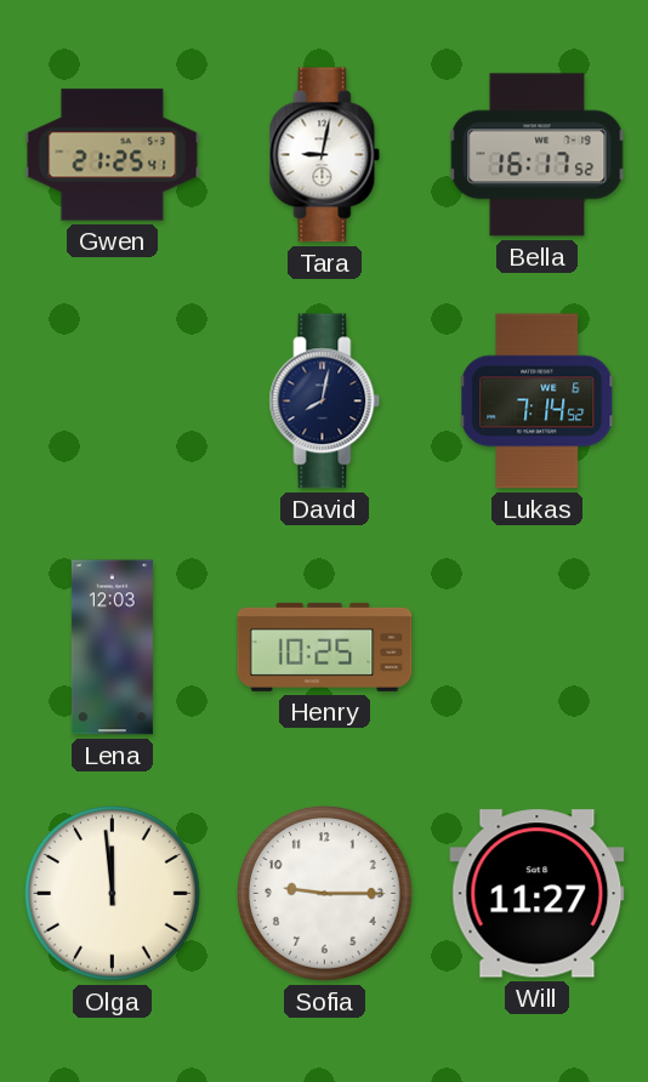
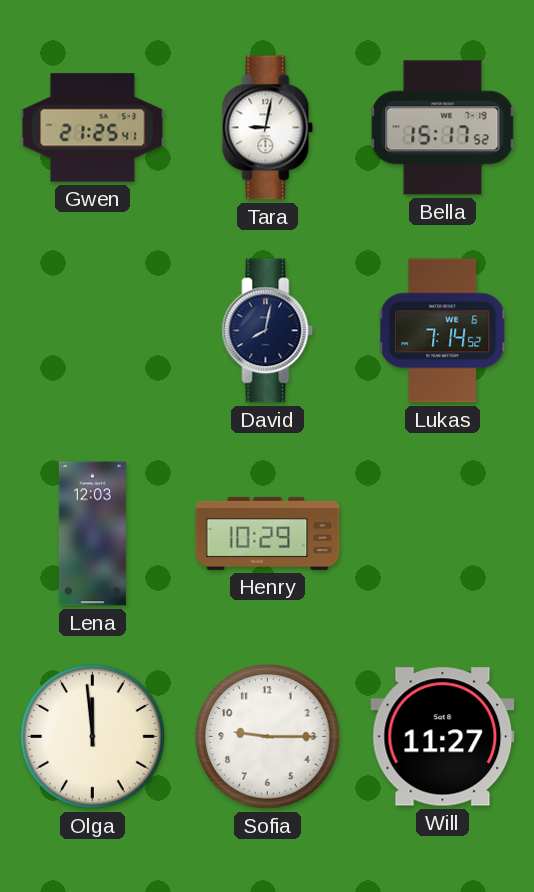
Bella: 16:17 -> 15:17 (443, 128)
Henry: 10:25 -> 10:29 (268, 533)
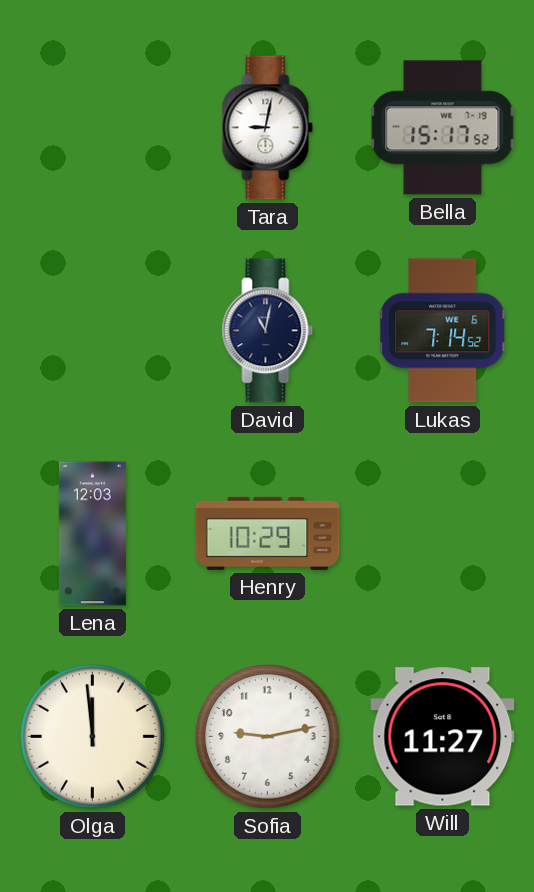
Gwen: 21:25 -> none (93, 128)
David: 8:02 -> 11:02 (268, 331)
Sofia: 9:15 -> 9:13 (268, 737)
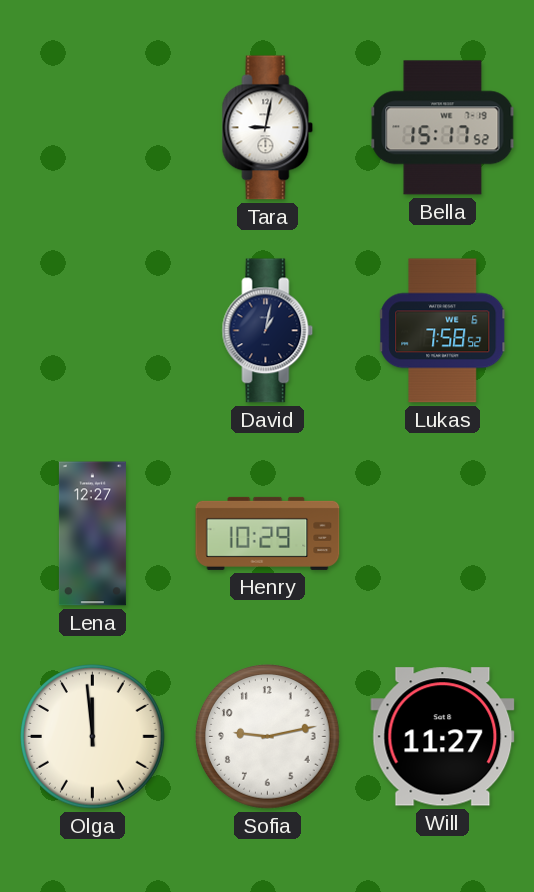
David: 11:02 -> 1:02 (268, 331)
Lukas: 7:14 -> 7:58 (443, 331)
Lena: 12:03 -> 12:27 (92, 534)
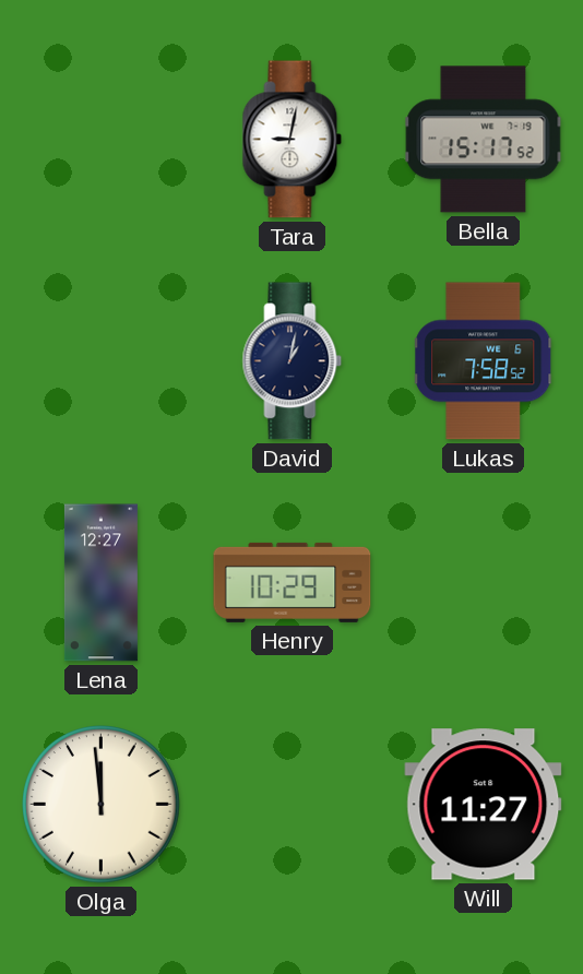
Sofia: 9:13 -> none (268, 737)
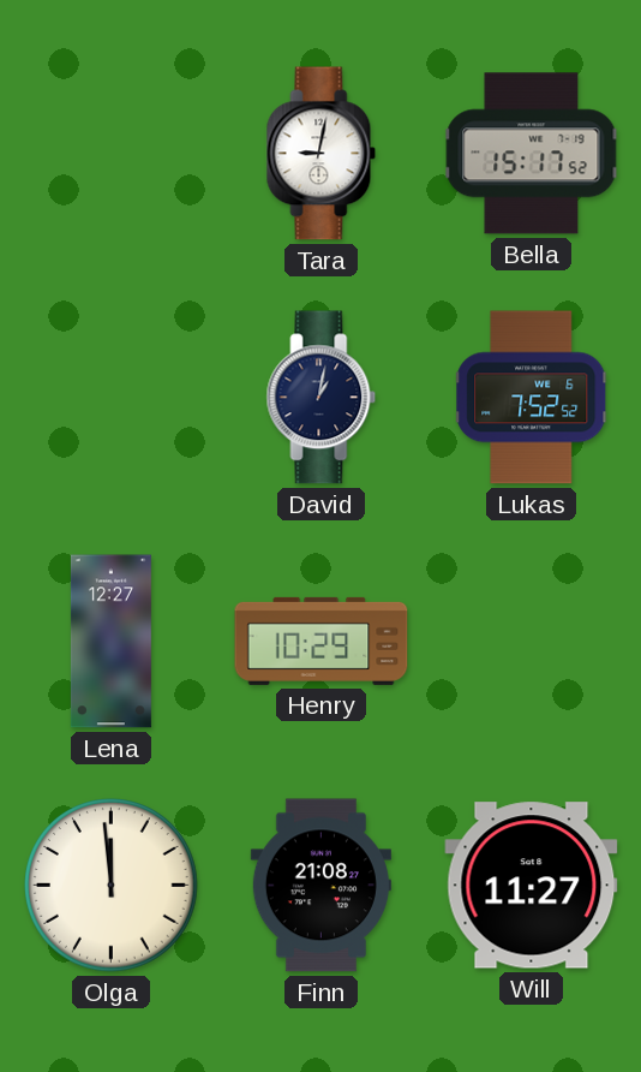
Lukas: 7:58 -> 7:52 (532, 398)
Finn: none -> 21:08 (320, 886)
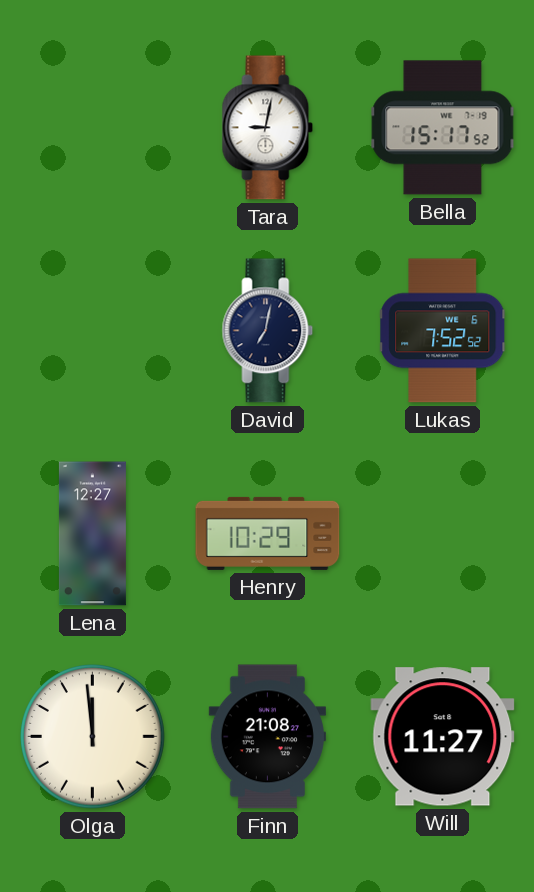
David: 1:02 -> 7:02 (268, 331)
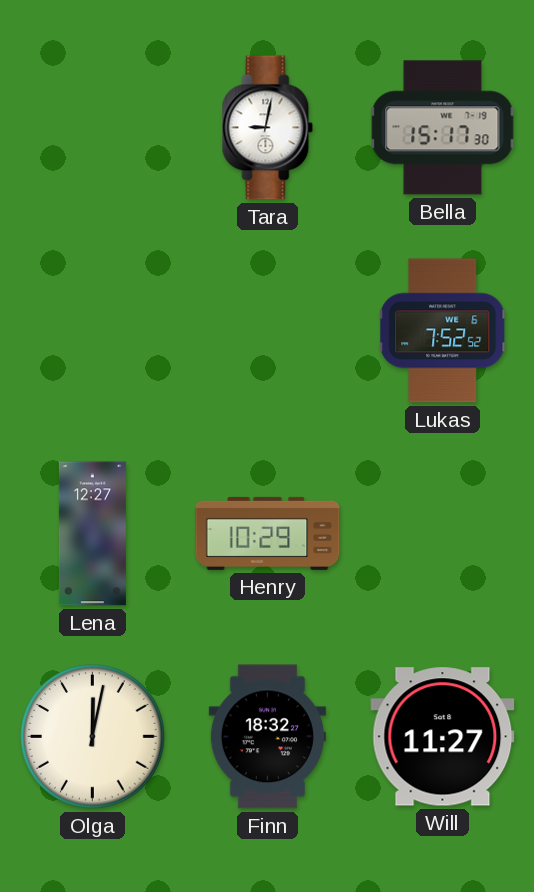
Bella: 15:17:52 -> 15:17:30 (443, 128)
David: 7:02 -> none (268, 331)
Olga: 11:59 -> 12:02 (93, 737)
Finn: 21:08 -> 18:32 (267, 737)
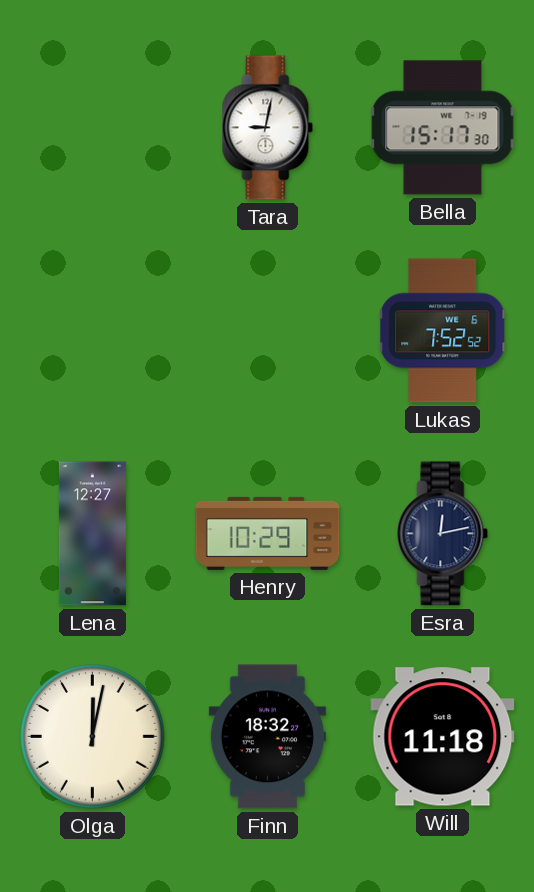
Esra: none -> 12:13 (443, 534)
Will: 11:27 -> 11:18 (443, 737)
